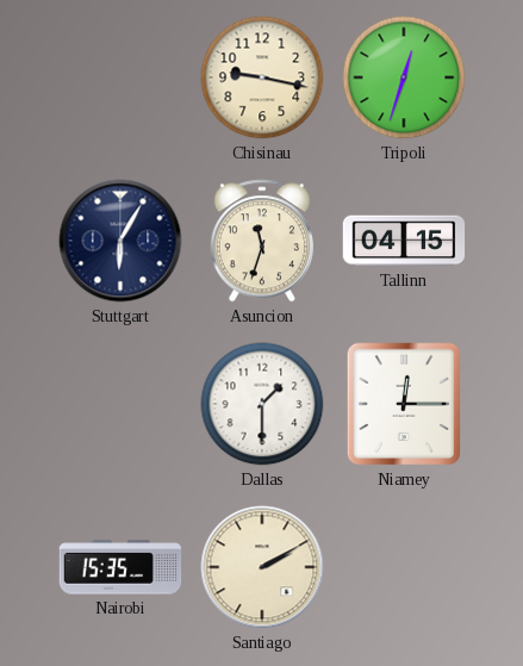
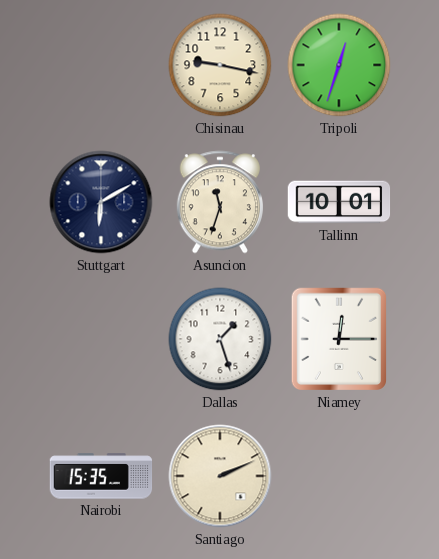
Stuttgart: 6:05 -> 6:10 (101, 202)
Tallinn: 04:15 -> 10:01 (339, 202)
Dallas: 1:30 -> 1:27 (220, 339)
Santiago: 2:10 -> 2:11 (220, 476)
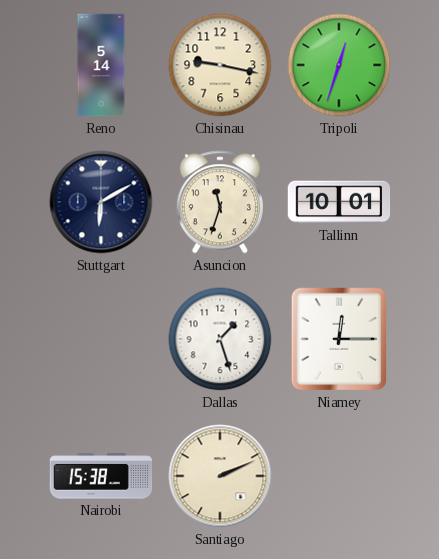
Reno: none -> 5:14 (101, 65)
Nairobi: 15:35 -> 15:38 (101, 476)
